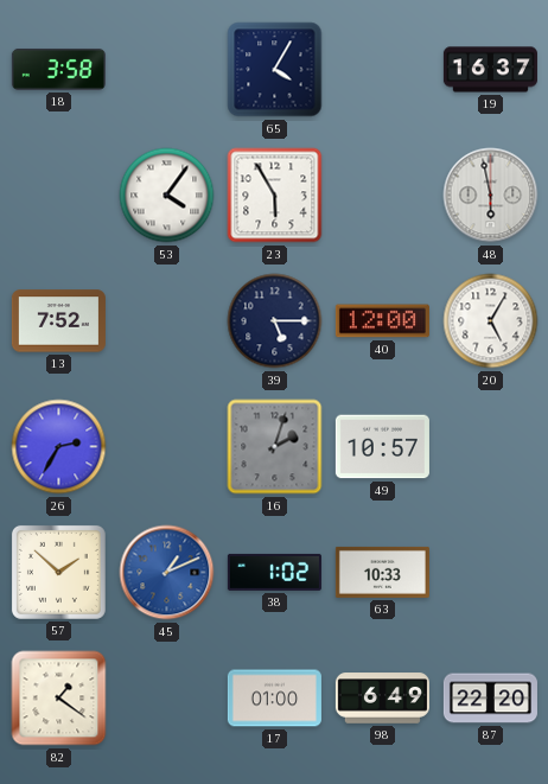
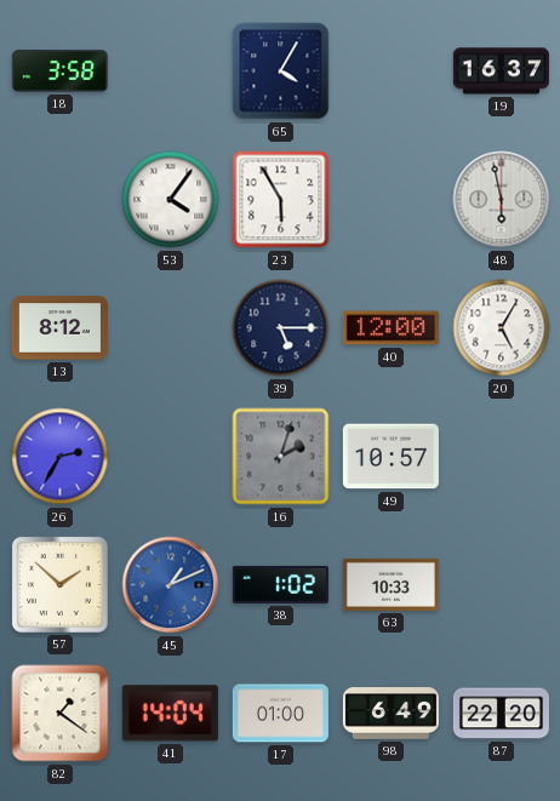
13: 7:52 -> 8:12 (59, 328)
41: none -> 14:04 (170, 714)
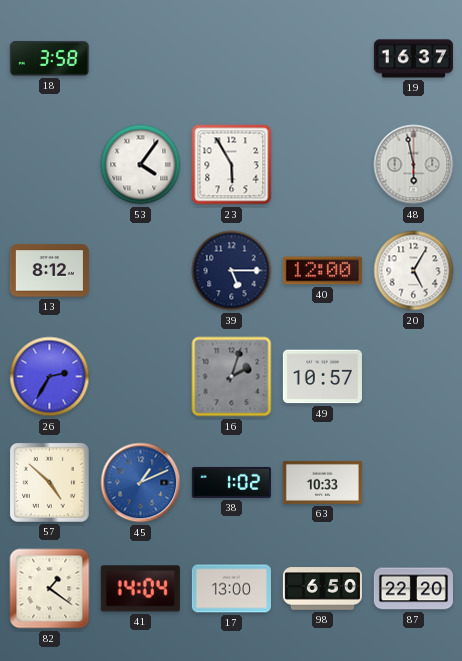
65: 4:05 -> none (281, 71)
57: 1:52 -> 4:52 (49, 482)
17: 01:00 -> 13:00 (231, 589)
98: 6:49 -> 6:50 (322, 589)
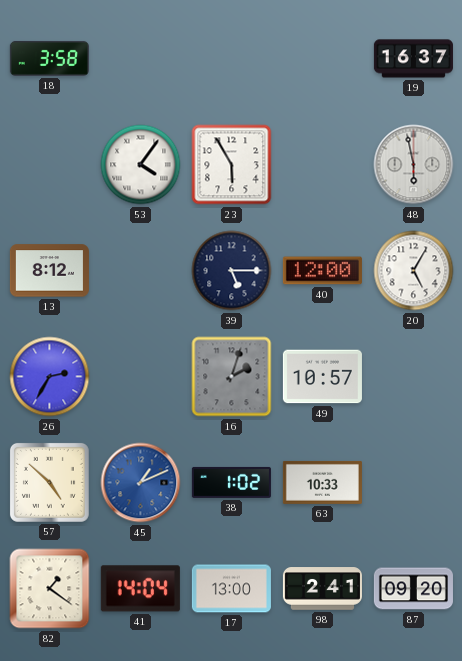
98: 6:50 -> 2:41 (322, 589)
87: 22:20 -> 09:20 (413, 589)
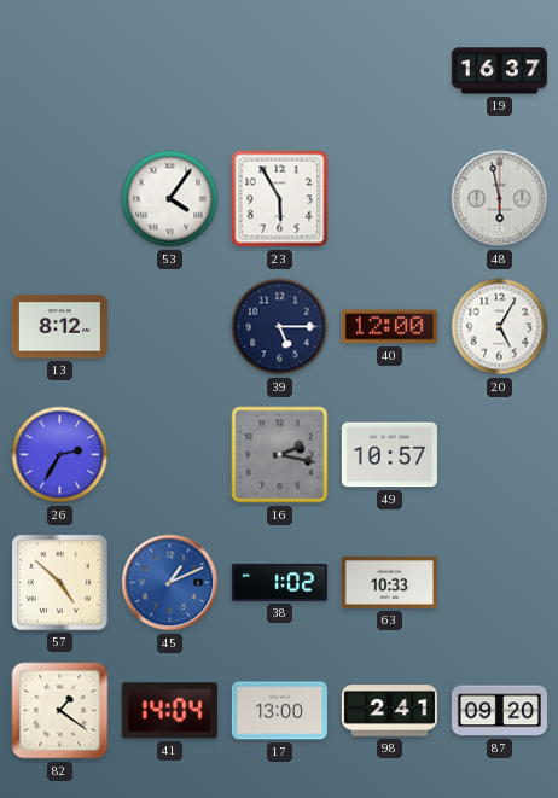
18: 3:58 -> none (49, 58)
16: 2:03 -> 2:17 (280, 455)
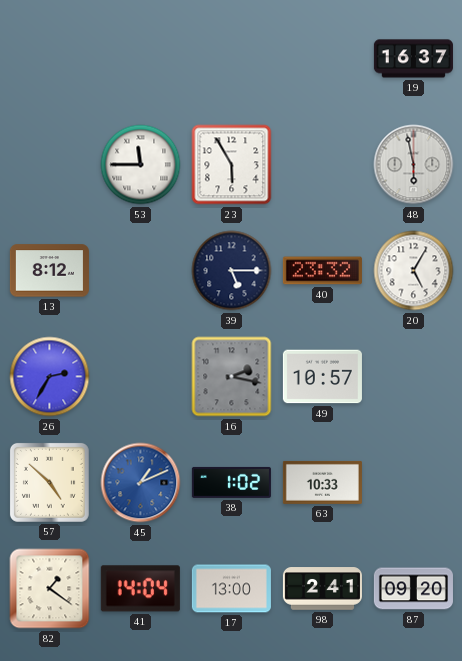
53: 4:06 -> 11:45 (141, 165)
40: 12:00 -> 23:32 (322, 271)
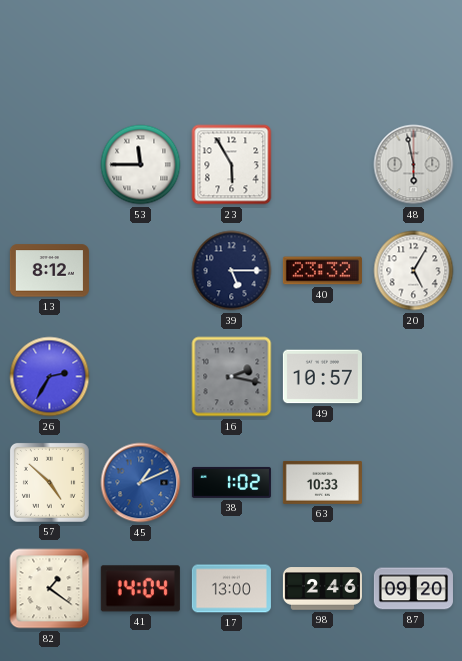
19: 16:37 -> none (413, 59)
98: 2:41 -> 2:46 (322, 589)
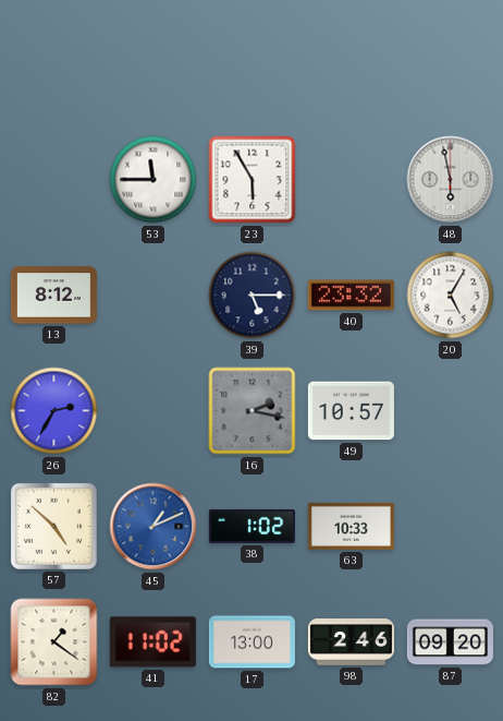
41: 14:04 -> 11:02 (152, 642)
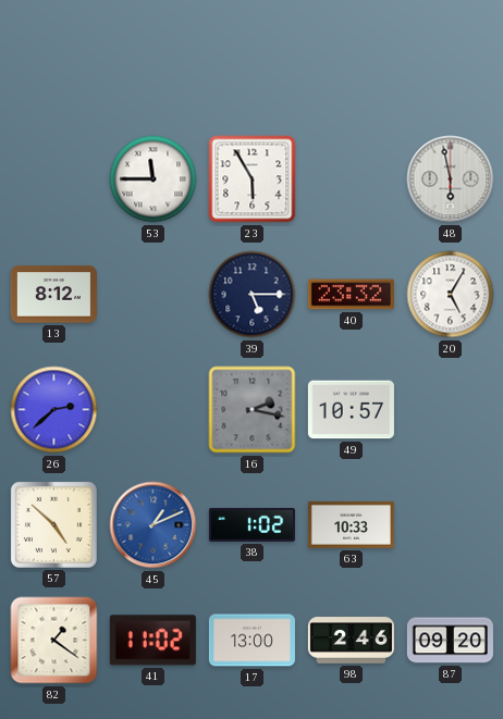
26: 2:35 -> 2:38 (54, 410)
